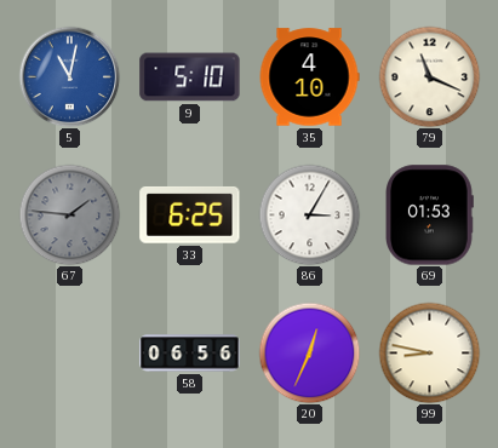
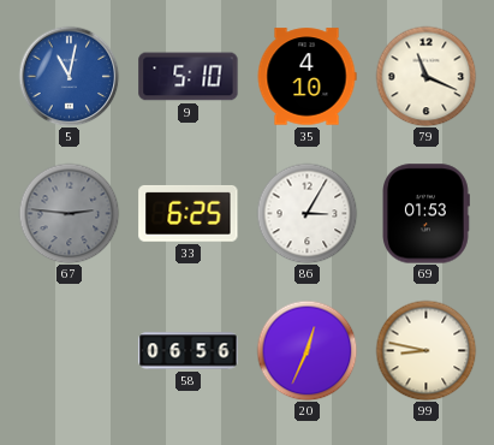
67: 1:46 -> 2:46 (69, 213)
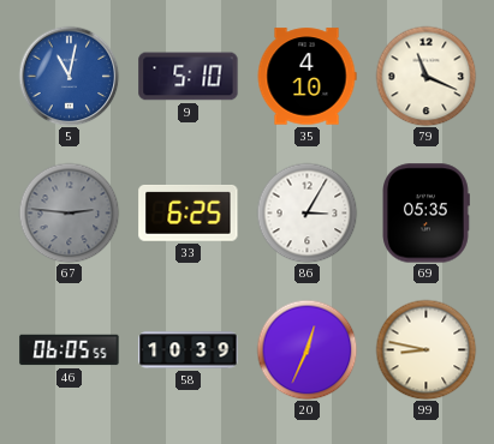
69: 01:53 -> 05:35 (427, 214)
46: none -> 06:05 (70, 350)
58: 06:56 -> 10:39 (189, 350)
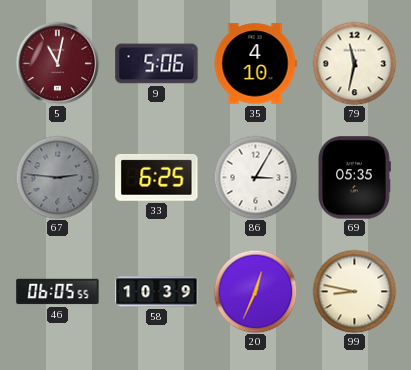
5 dial: blue -> burgundy (57, 63)
9: 5:10 -> 5:06 (157, 64)
79: 11:19 -> 11:32 (354, 63)
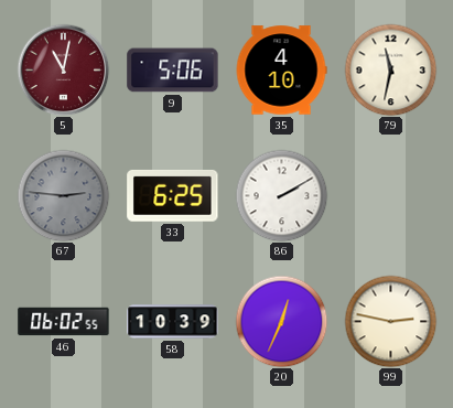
86: 3:05 -> 2:10 (281, 195)
69: 05:35 -> none (355, 178)
46: 06:05 -> 06:02 (64, 322)
99: 8:47 -> 2:47 (390, 321)
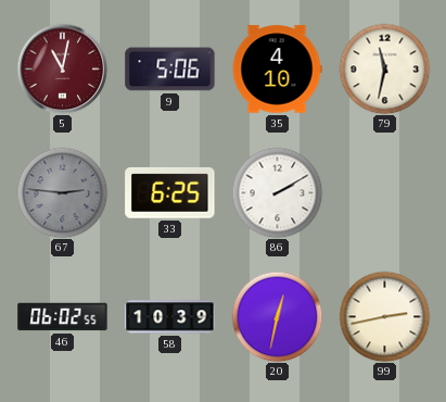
20: 12:34 -> 12:32 (277, 316)
99: 2:47 -> 2:43 (384, 316)
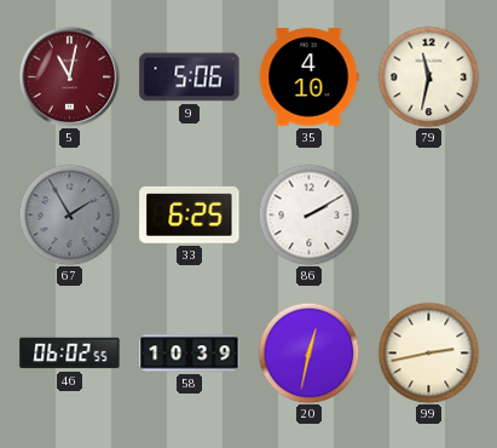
67: 2:46 -> 1:55 (69, 214)
